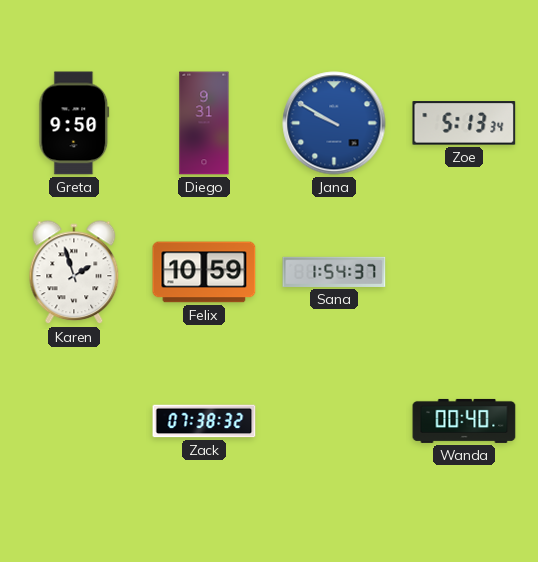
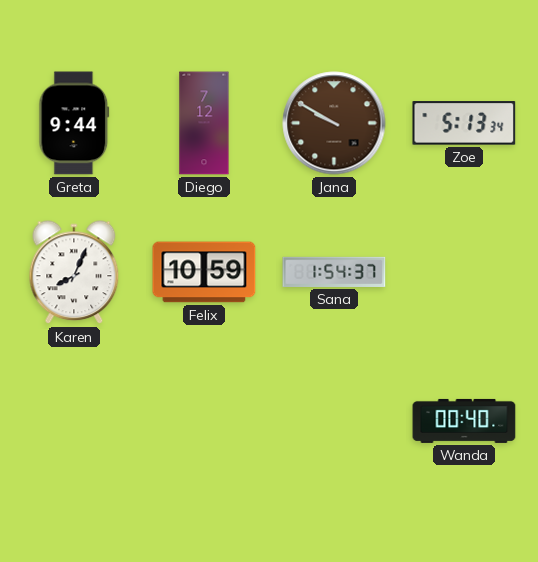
Greta: 9:50 -> 9:44 (74, 123)
Diego: 9:31 -> 7:12 (204, 123)
Jana dial: blue -> brown (334, 123)
Karen: 1:57 -> 8:04 (74, 273)
Zack: 07:38 -> none (204, 421)
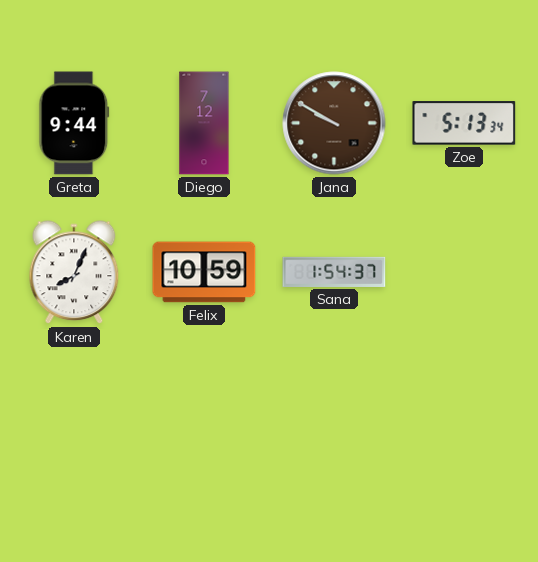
Wanda: 00:40 -> none (464, 421)
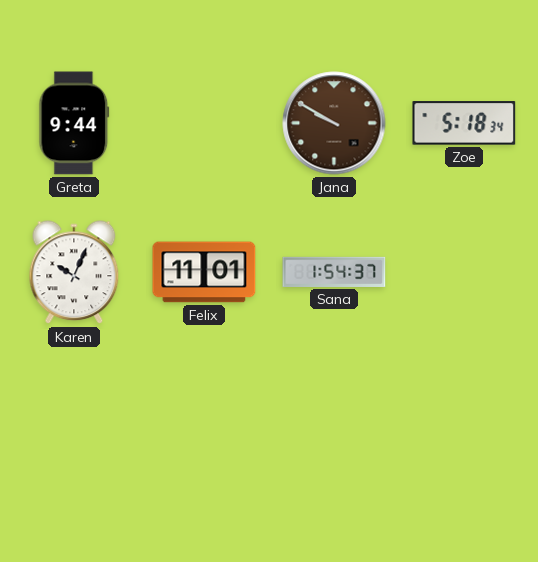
Diego: 7:12 -> none (204, 123)
Zoe: 5:13 -> 5:18 (464, 123)
Karen: 8:04 -> 10:04 (74, 273)
Felix: 10:59 -> 11:01 (204, 272)
